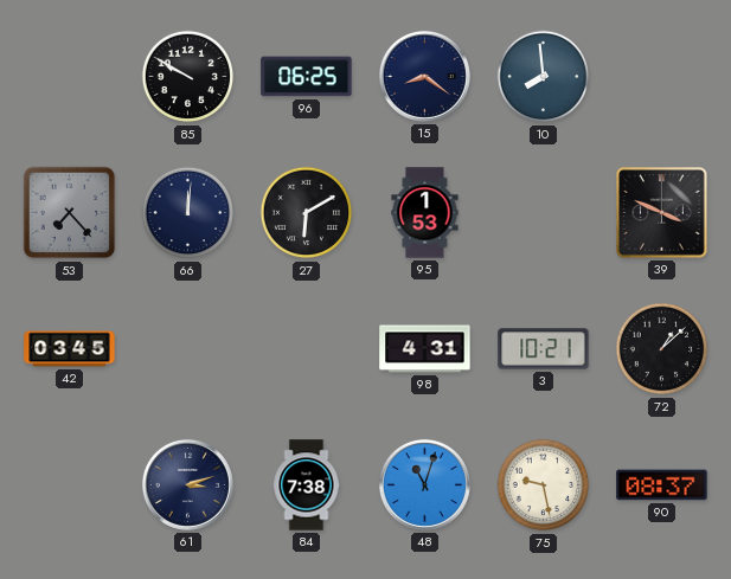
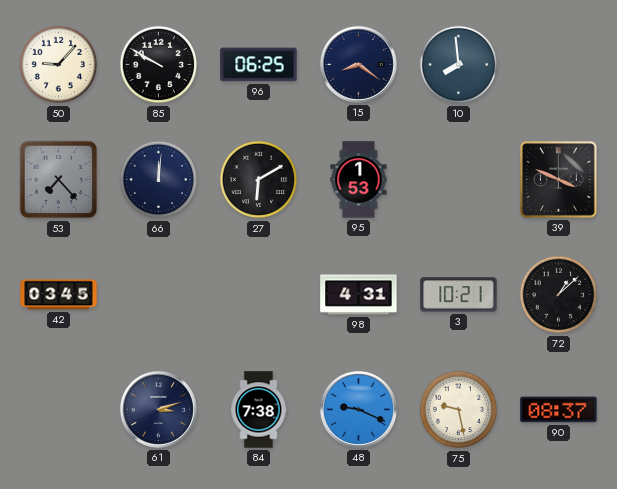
50: none -> 9:07 (59, 65)
48: 11:03 -> 9:19 (358, 409)
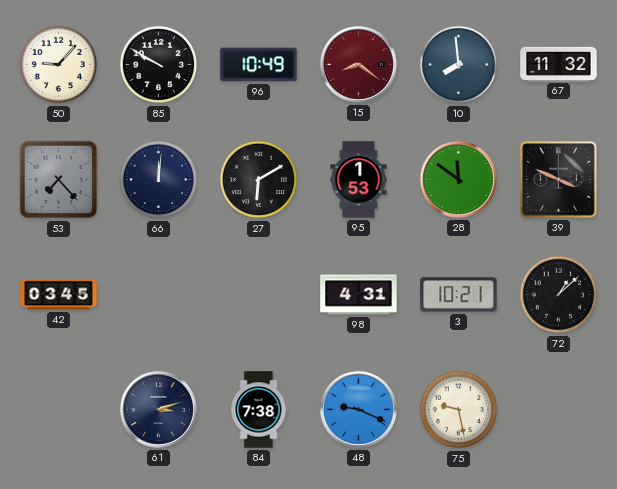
96: 06:25 -> 10:49 (259, 65)
15 dial: navy -> burgundy (358, 64)
67: none -> 11:32 (559, 64)
28: none -> 11:51 (458, 179)
90: 08:37 -> none (559, 410)
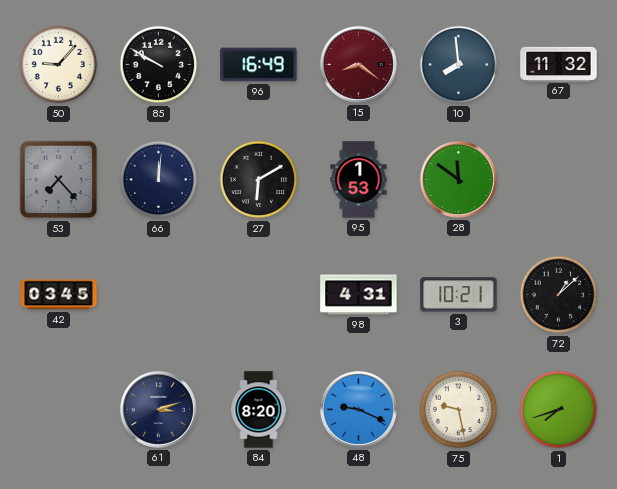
96: 10:49 -> 16:49 (259, 65)
39: 3:49 -> none (559, 180)
84: 7:38 -> 8:20 (259, 410)
1: none -> 7:42 (559, 410)
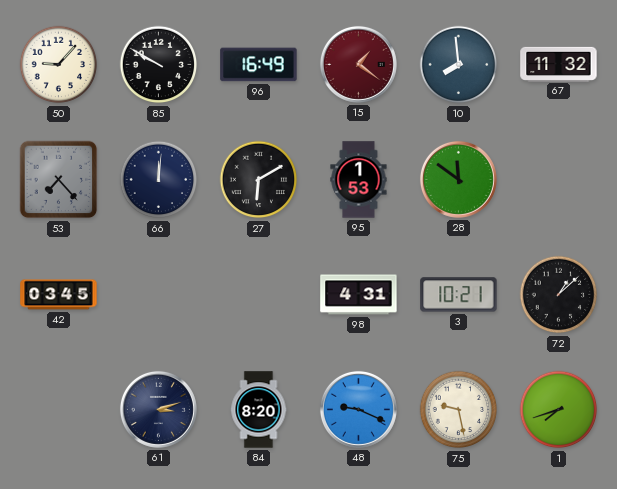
15: 8:21 -> 1:21 (358, 64)
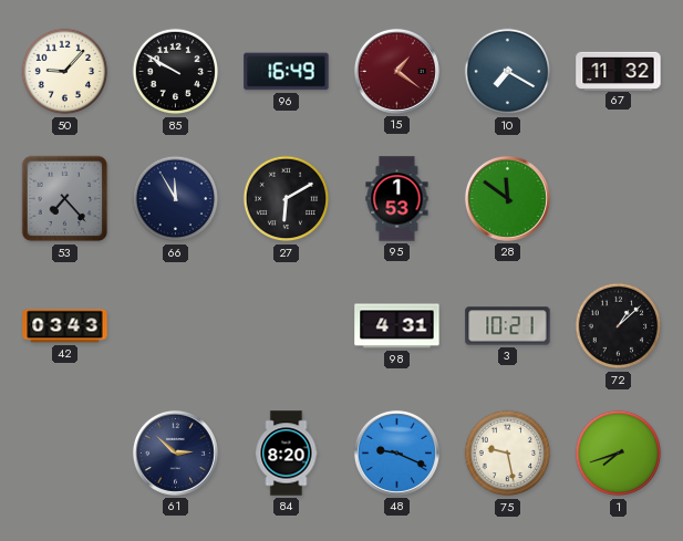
10: 7:59 -> 7:20 (508, 72)
66: 12:01 -> 11:55 (176, 199)
42: 03:45 -> 03:43 (65, 326)
61: 3:12 -> 2:52 (175, 452)
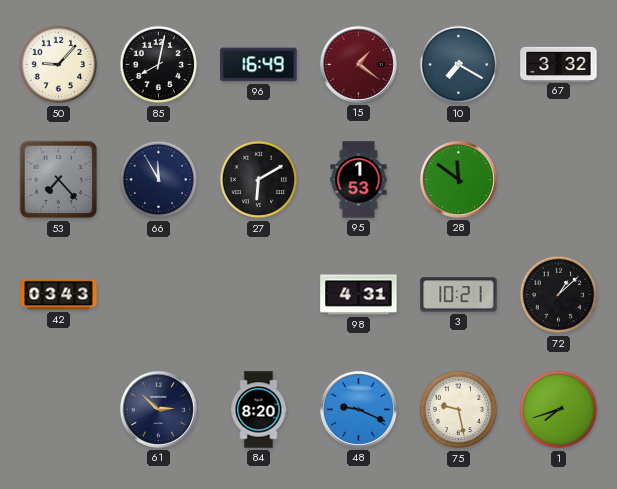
85: 9:50 -> 8:02 (159, 65)
67: 11:32 -> 3:32 (559, 64)
